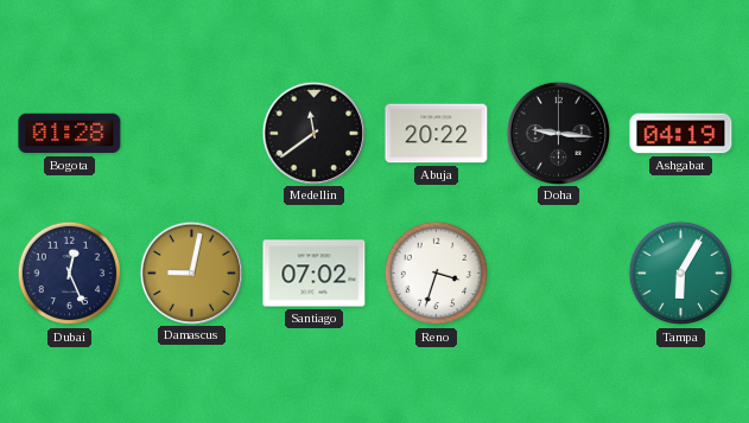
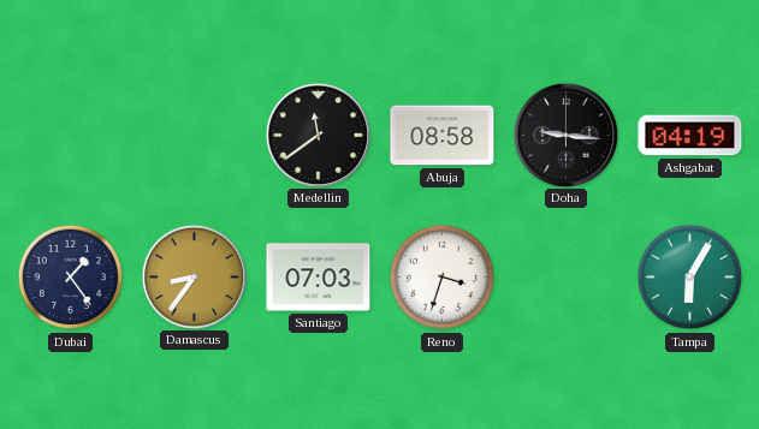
Bogota: 01:28 -> none (70, 134)
Abuja: 20:22 -> 08:58 (443, 136)
Dubai: 12:26 -> 1:24 (71, 278)
Damascus: 9:02 -> 8:36 (194, 276)
Santiago: 07:02 -> 07:03 (319, 278)
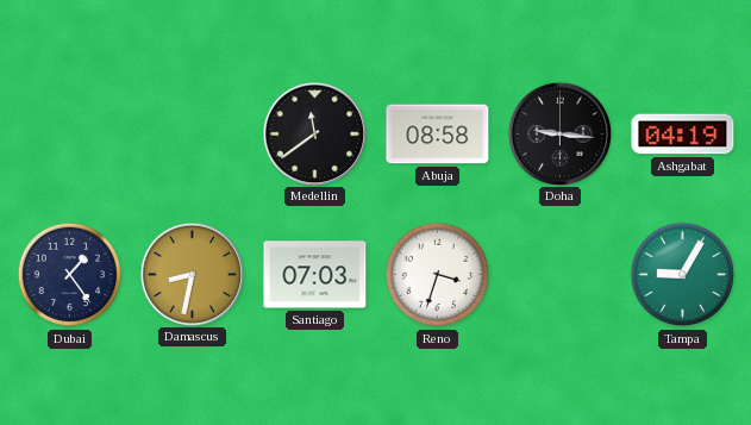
Damascus: 8:36 -> 8:32 (192, 274)
Tampa: 6:05 -> 9:05 (683, 275)
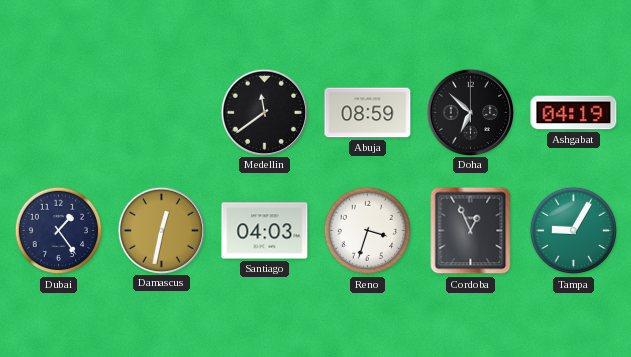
Abuja: 08:58 -> 08:59 (368, 113)
Doha: 9:16 -> 6:52 (470, 112)
Damascus: 8:32 -> 12:32 (161, 230)
Santiago: 07:03 -> 04:03 (265, 231)
Cordoba: none -> 12:56 (471, 231)
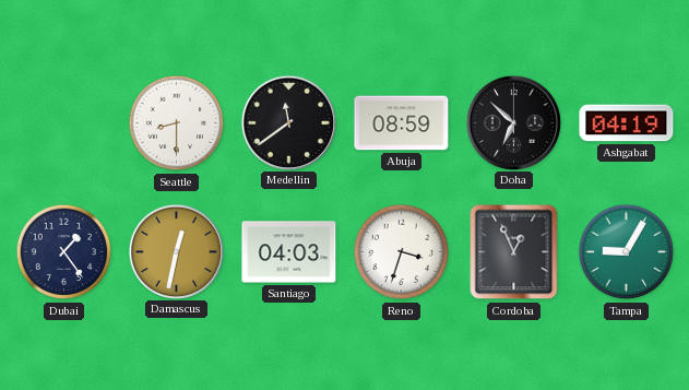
Seattle: none -> 8:30 (177, 123)
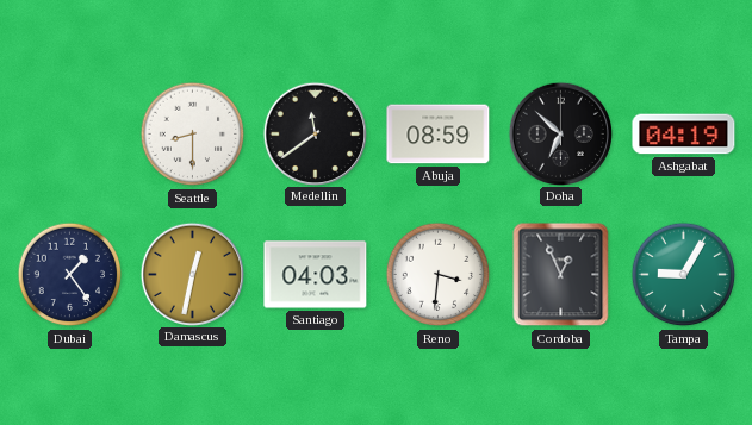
Reno: 3:33 -> 3:31 (439, 275)
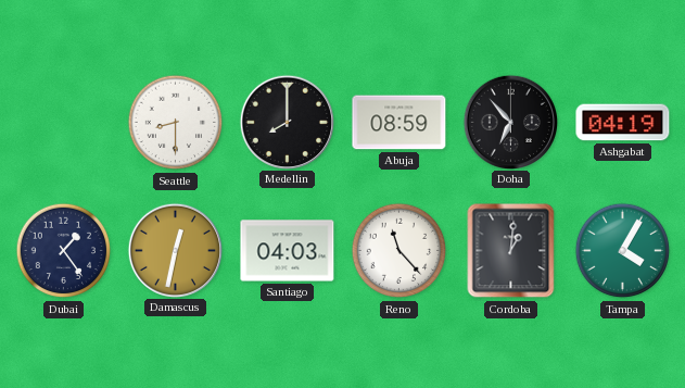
Medellin: 11:39 -> 8:00 (287, 122)
Doha: 6:52 -> 6:53 (510, 122)
Reno: 3:31 -> 11:23 (399, 251)
Cordoba: 12:56 -> 1:01 (511, 251)
Tampa: 9:05 -> 4:05 (623, 251)
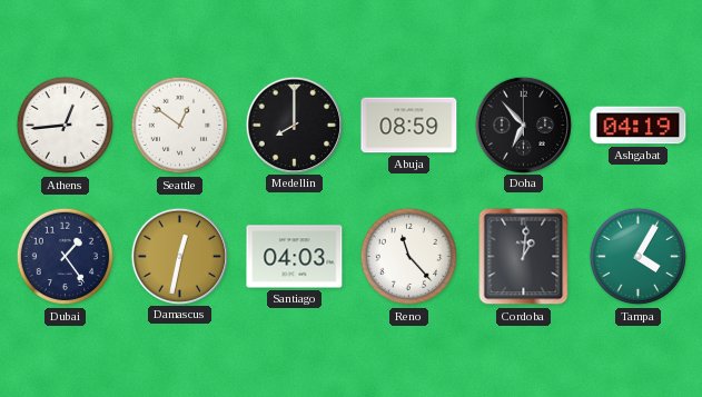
Athens: none -> 12:44 (66, 126)
Seattle: 8:30 -> 12:51 (180, 126)
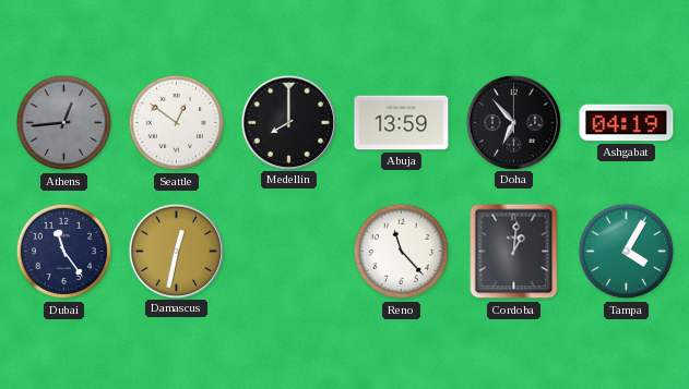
Athens dial: white -> grey (64, 123)
Abuja: 08:59 -> 13:59 (402, 123)
Dubai: 1:24 -> 11:24 (64, 252)
Santiago: 04:03 -> none (295, 257)
